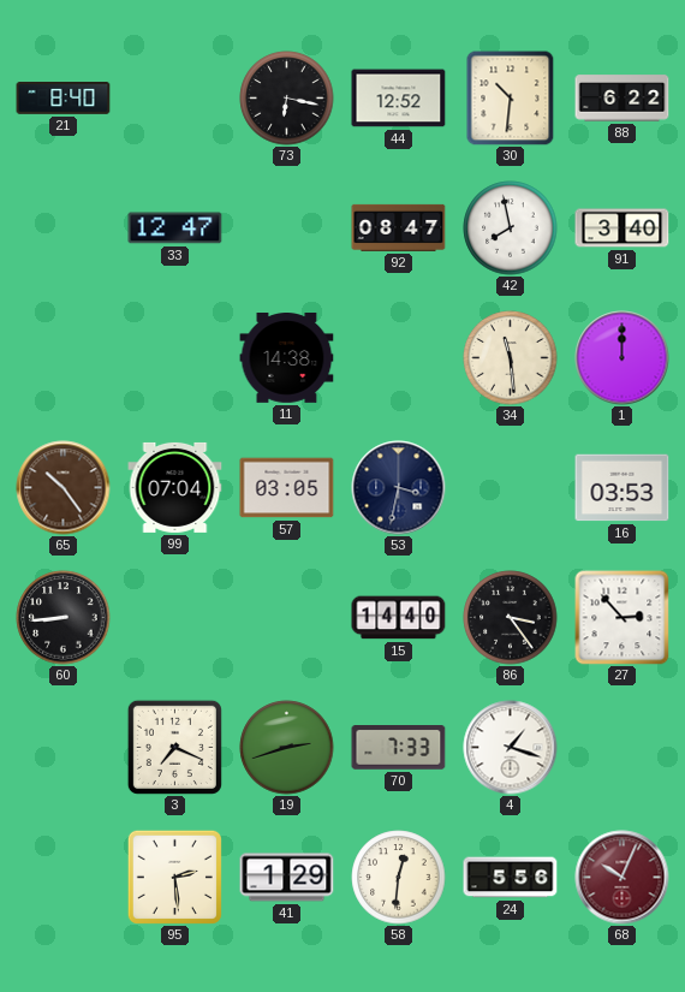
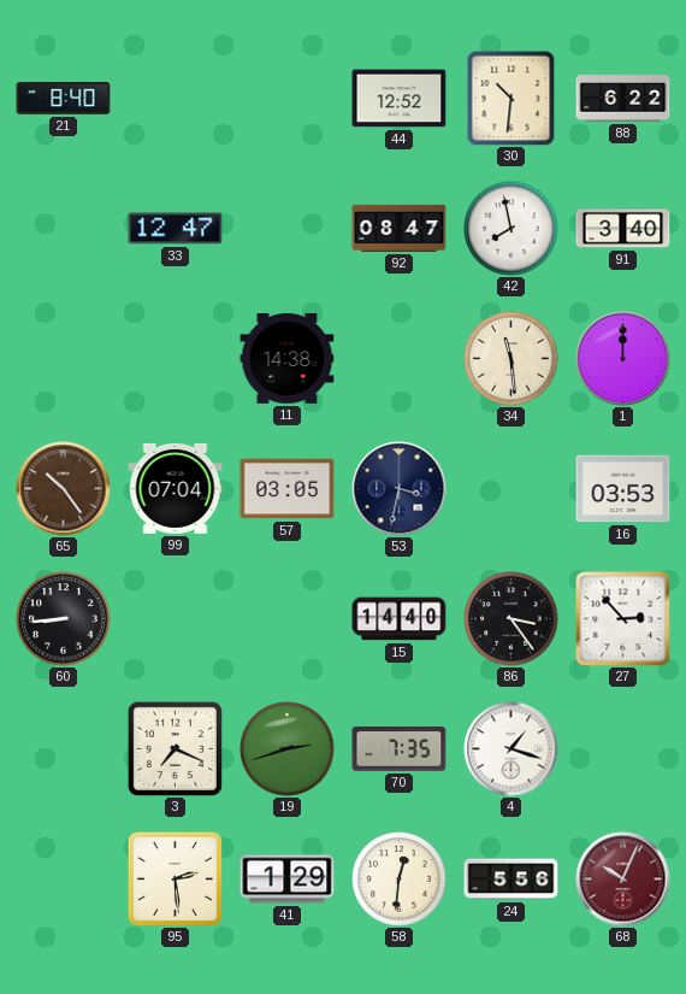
73: 6:17 -> none (287, 99)
70: 7:33 -> 7:35 (400, 749)
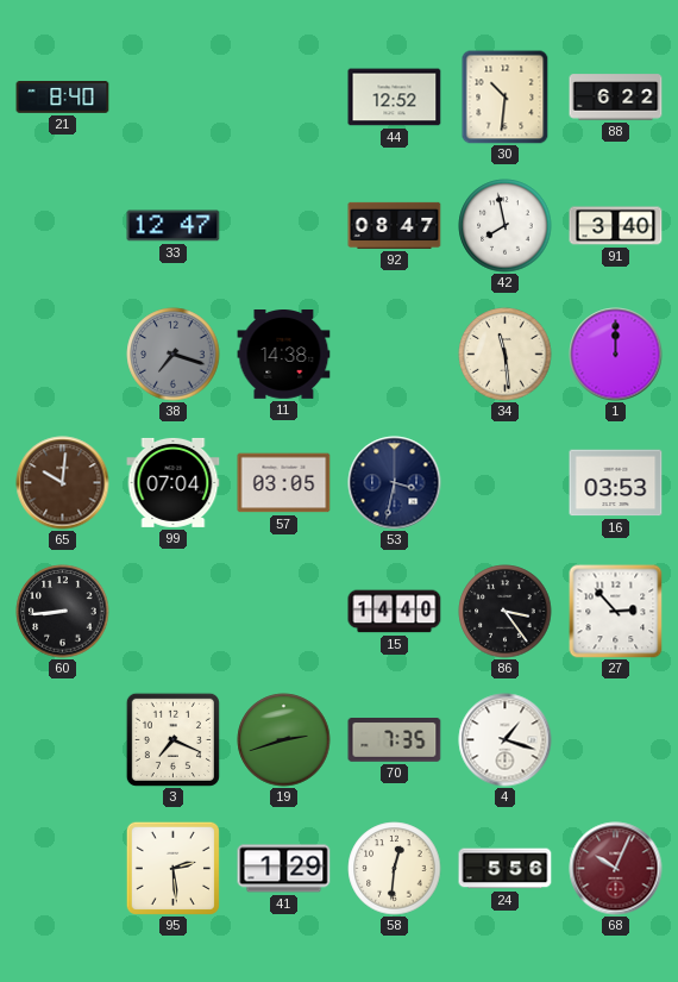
38: none -> 7:18 (174, 355)
65: 10:24 -> 10:01 (63, 483)
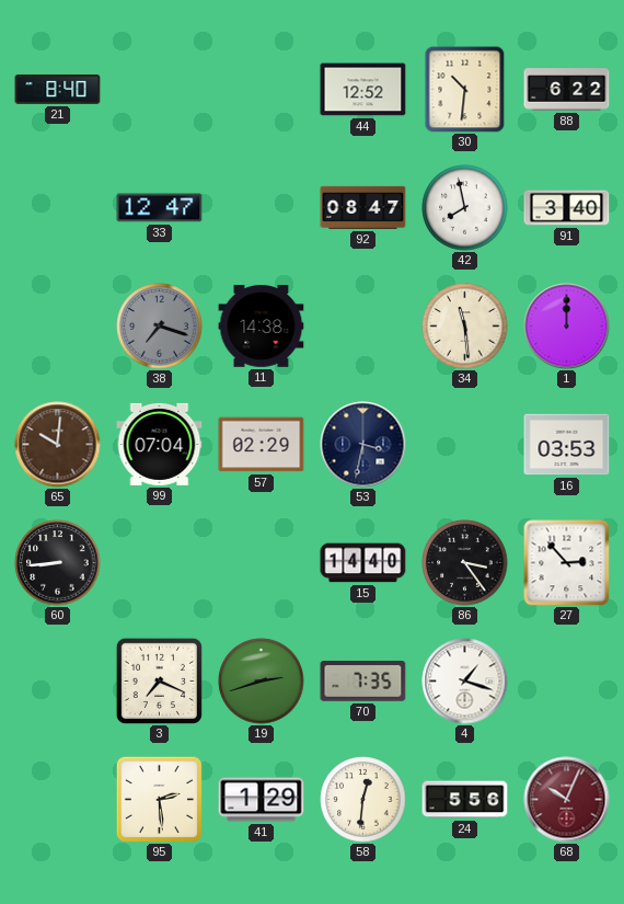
57: 03:05 -> 02:29 (262, 445)
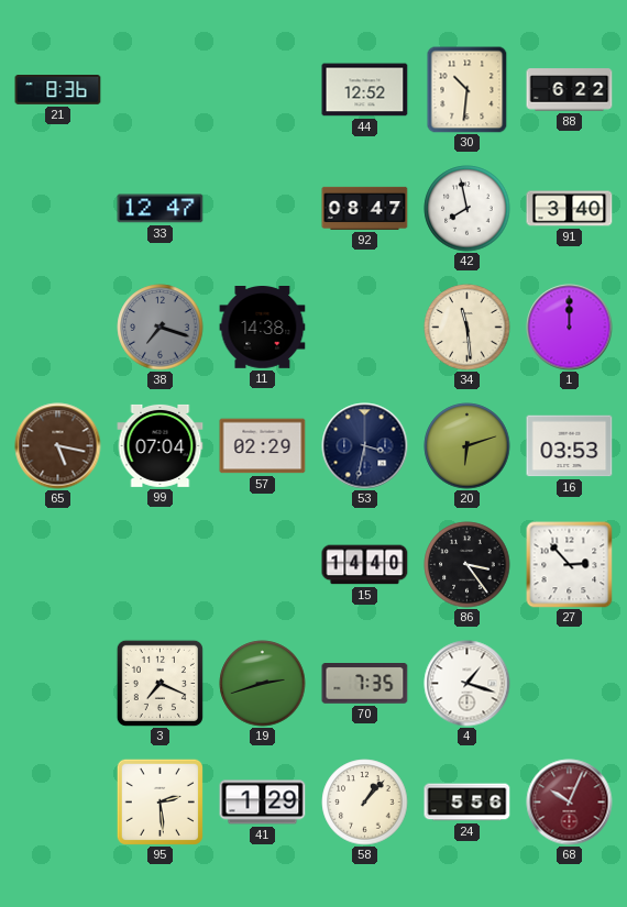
21: 8:40 -> 8:36 (58, 90)
65: 10:01 -> 5:17 (58, 446)
20: none -> 6:12 (468, 446)
60: 8:44 -> none (58, 563)
58: 12:31 -> 1:07 (365, 803)
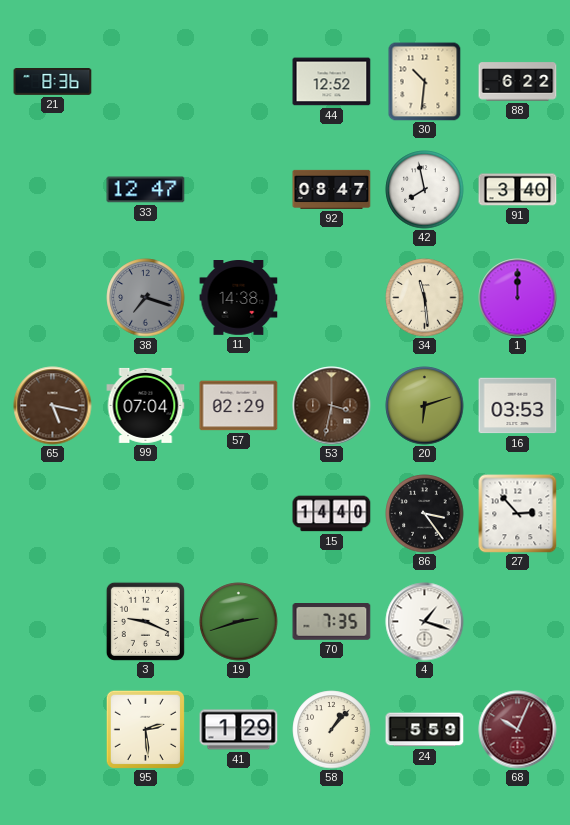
53 dial: navy -> brown (332, 406)
3: 7:19 -> 9:19 (145, 621)
24: 5:56 -> 5:59 (425, 730)
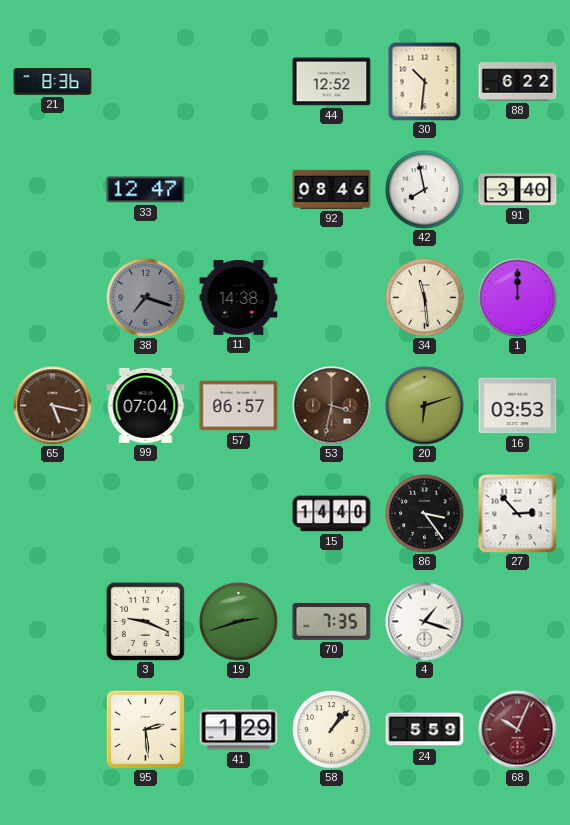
92: 08:47 -> 08:46 (332, 189)
57: 02:29 -> 06:57 (239, 406)
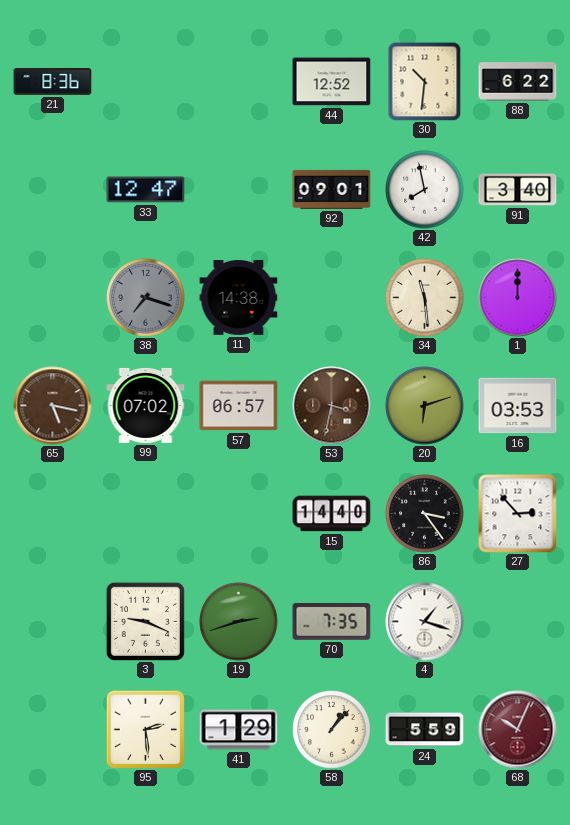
92: 08:46 -> 09:01 (332, 189)
99: 07:04 -> 07:02 (146, 405)
